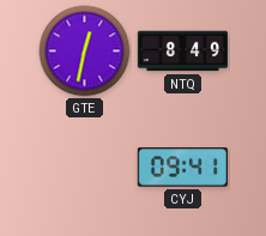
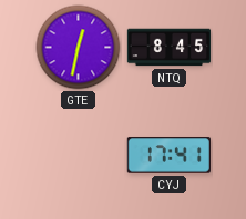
NTQ: 8:49 -> 8:45 (170, 48)
CYJ: 09:41 -> 17:41 (168, 156)
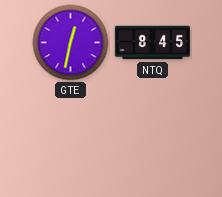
CYJ: 17:41 -> none (168, 156)
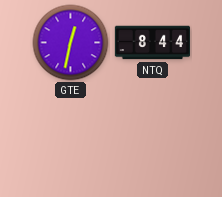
NTQ: 8:45 -> 8:44 (153, 43)
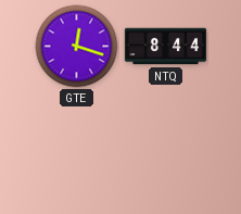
GTE: 12:32 -> 12:18 (77, 47)
